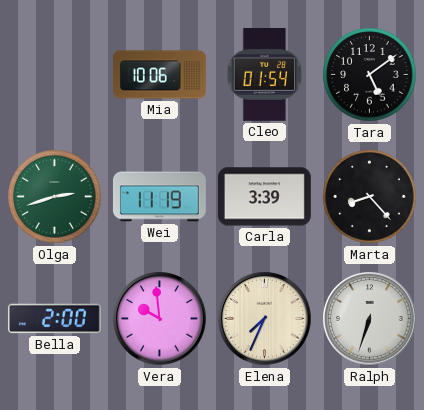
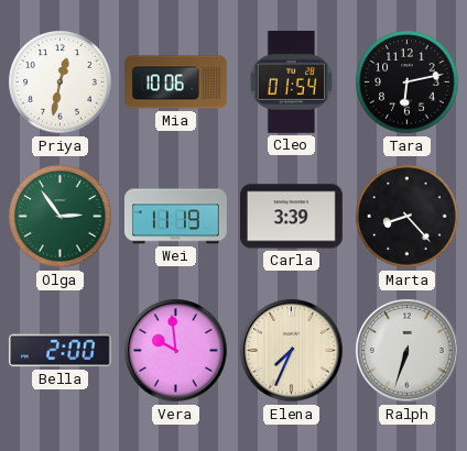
Priya: none -> 12:32 (61, 82)
Tara: 5:09 -> 6:13 (408, 82)
Olga: 2:42 -> 2:54 (61, 217)
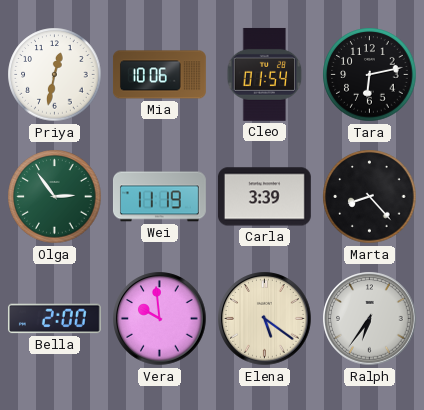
Elena: 7:34 -> 5:21 (265, 319)
Ralph: 6:33 -> 6:36 (370, 319)
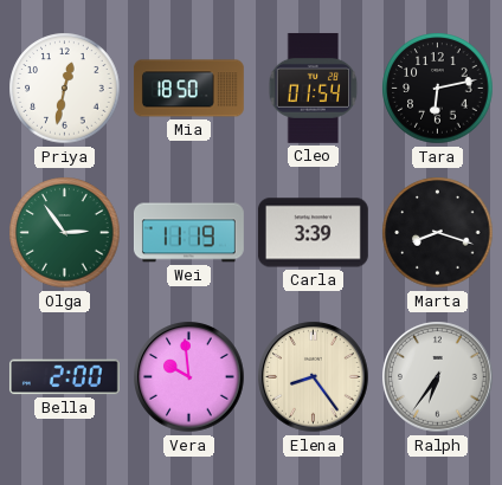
Mia: 10:06 -> 18:50 (188, 89)
Marta: 8:23 -> 8:18 (438, 233)
Elena: 5:21 -> 8:24 (314, 377)
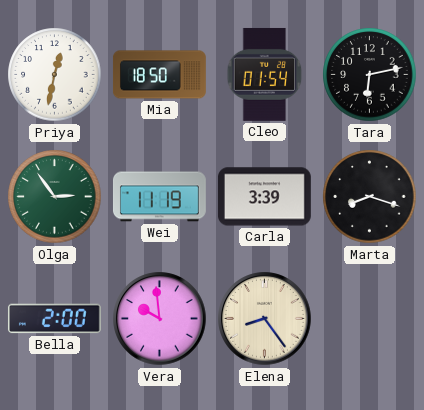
Ralph: 6:36 -> none (438, 377)
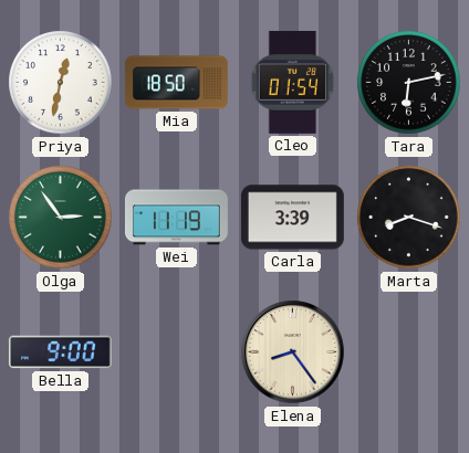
Bella: 2:00 -> 9:00 (60, 352)
Vera: 9:59 -> none (160, 319)
